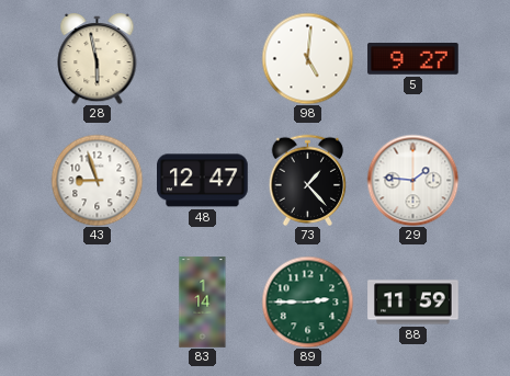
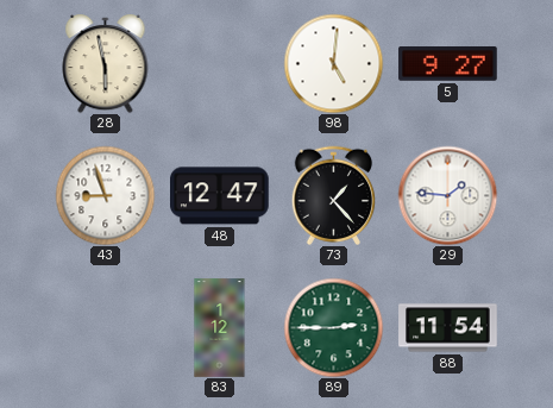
83: 1:14 -> 1:12 (220, 328)
88: 11:59 -> 11:54 (448, 328)
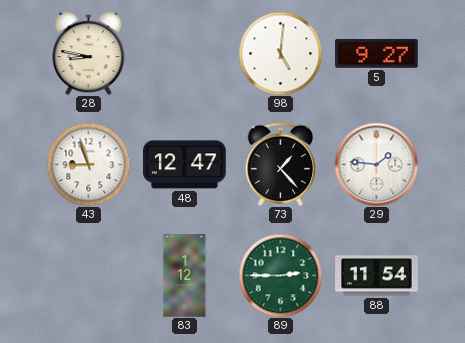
28: 5:58 -> 8:47 (89, 54)
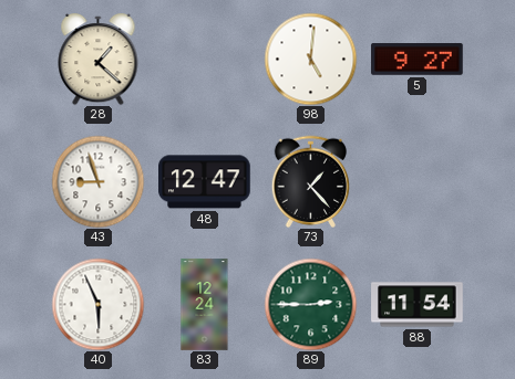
28: 8:47 -> 1:22 (99, 60)
29: 1:46 -> none (376, 164)
40: none -> 5:56 (97, 304)
83: 1:12 -> 12:24 (205, 305)
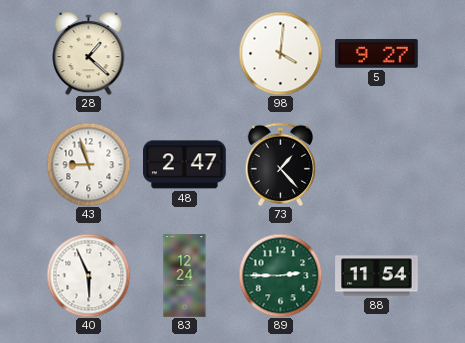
98: 5:01 -> 4:01 (280, 53)
48: 12:47 -> 2:47 (185, 165)
